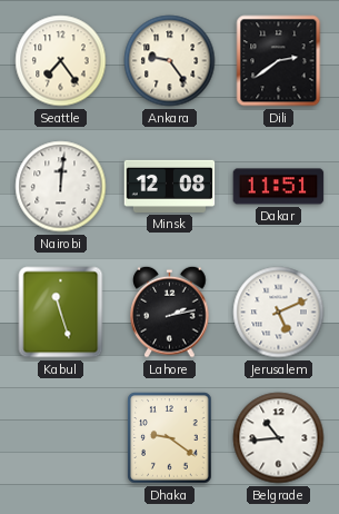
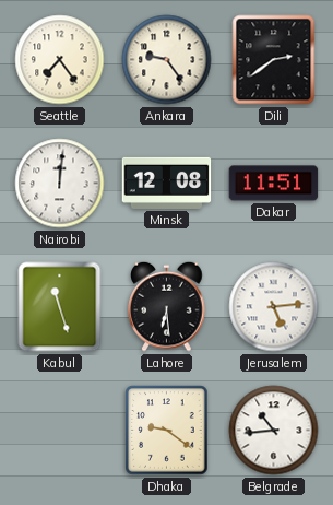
Lahore: 2:13 -> 6:29 (167, 306)
Jerusalem: 5:11 -> 5:14 (274, 307)
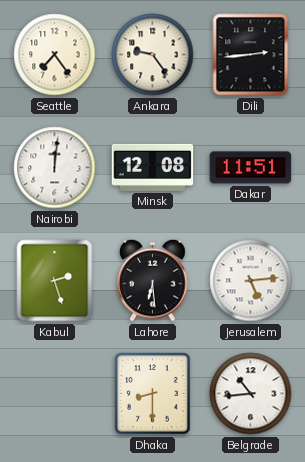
Dili: 2:39 -> 2:44 (251, 55)
Kabul: 11:27 -> 2:27 (55, 281)
Dhaka: 9:21 -> 8:30 (153, 394)
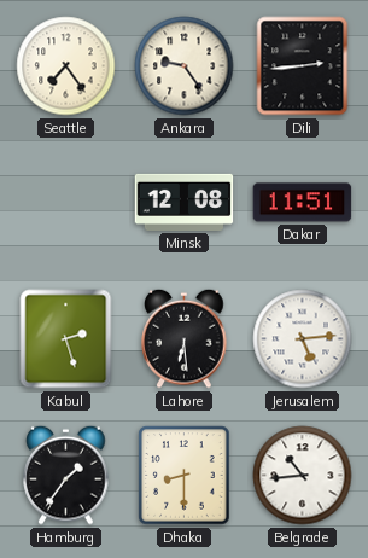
Nairobi: 12:01 -> none (55, 168)
Hamburg: none -> 1:36 (66, 475)
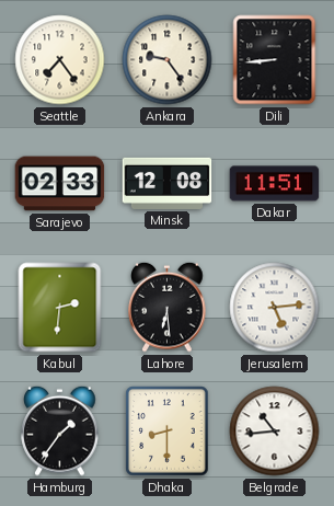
Dili: 2:44 -> 8:44 (275, 60)
Sarajevo: none -> 02:33 (60, 184)
Kabul: 2:27 -> 2:31 (60, 308)
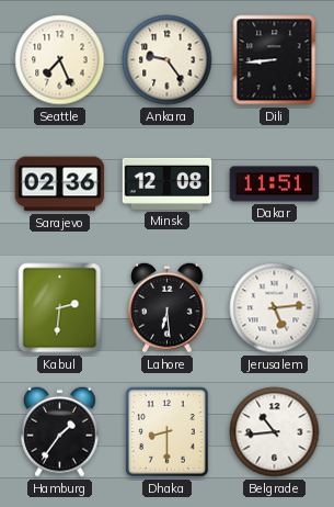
Seattle: 7:24 -> 7:26 (60, 60)
Sarajevo: 02:33 -> 02:36 (60, 184)
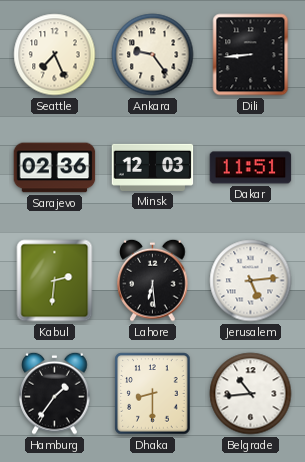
Minsk: 12:08 -> 12:03 (153, 167)
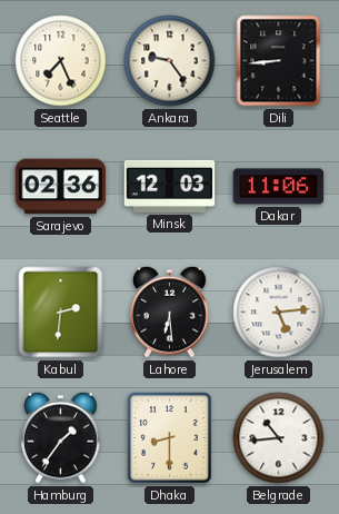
Dakar: 11:51 -> 11:06 (279, 187)
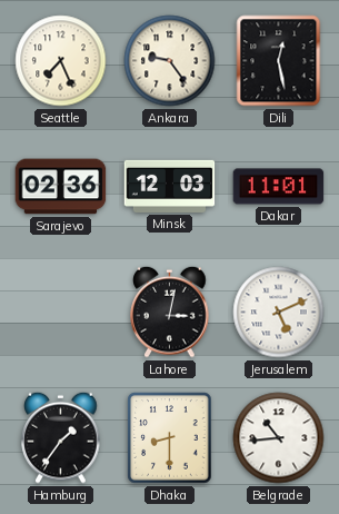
Dili: 8:44 -> 12:28 (279, 61)
Dakar: 11:06 -> 11:01 (279, 187)
Kabul: 2:31 -> none (61, 313)
Lahore: 6:29 -> 3:02 (170, 312)
Jerusalem: 5:14 -> 5:11 (279, 313)
